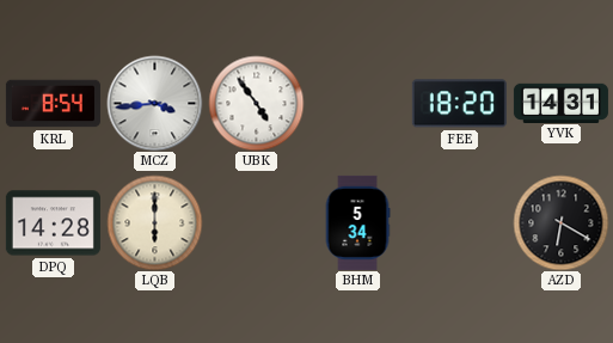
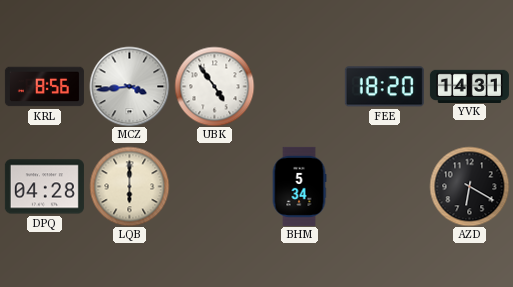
KRL: 8:54 -> 8:56 (44, 87)
DPQ: 14:28 -> 04:28 (44, 187)
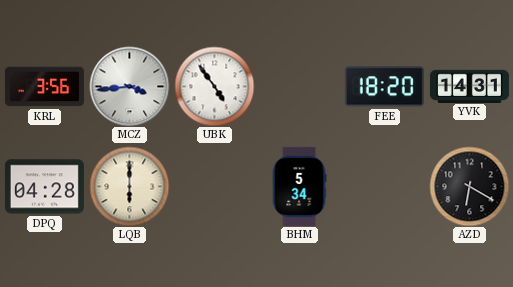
KRL: 8:56 -> 3:56 (44, 87)
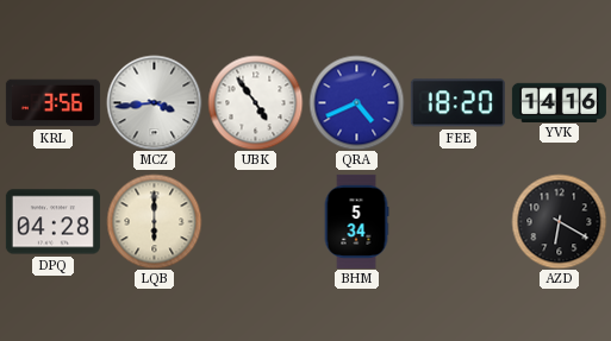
QRA: none -> 4:41 (356, 102)
YVK: 14:31 -> 14:16 (559, 102)
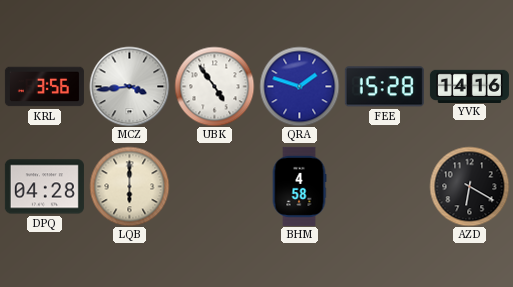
QRA: 4:41 -> 1:48 (299, 86)
FEE: 18:20 -> 15:28 (384, 87)
BHM: 5:34 -> 4:58 (299, 186)
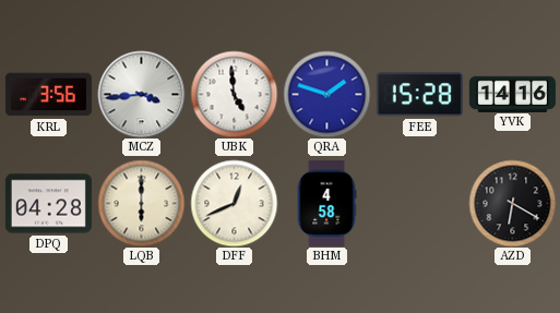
UBK: 4:54 -> 4:59 (234, 94)
DFF: none -> 12:41 (234, 203)
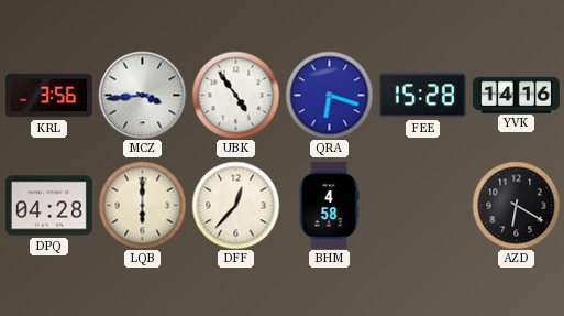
UBK: 4:59 -> 4:54 (235, 95)
QRA: 1:48 -> 6:18 (329, 95)
DFF: 12:41 -> 12:37 (235, 205)
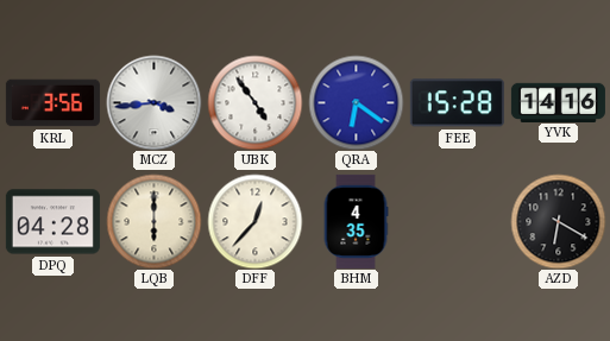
QRA: 6:18 -> 6:21 (356, 102)
BHM: 4:58 -> 4:35 (356, 221)
